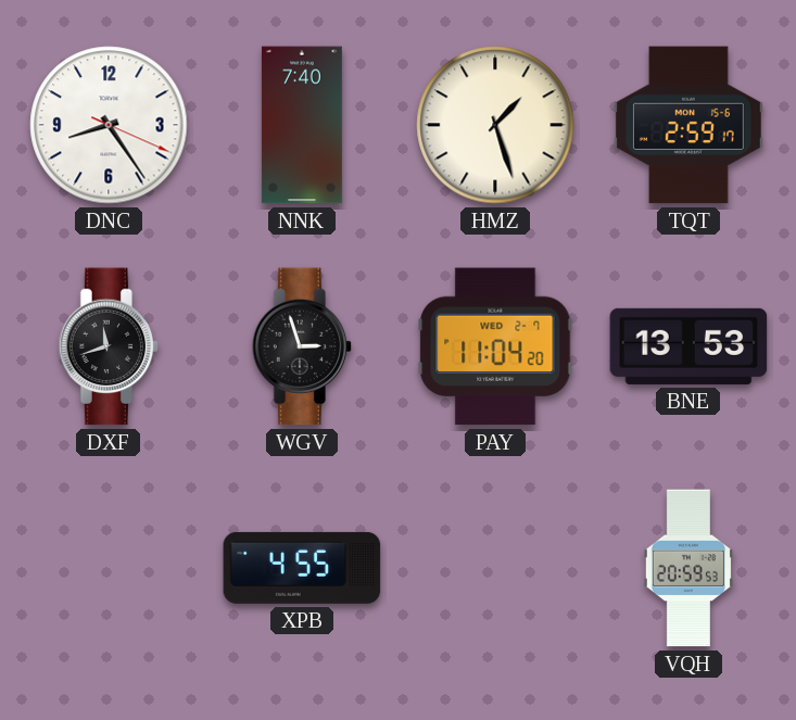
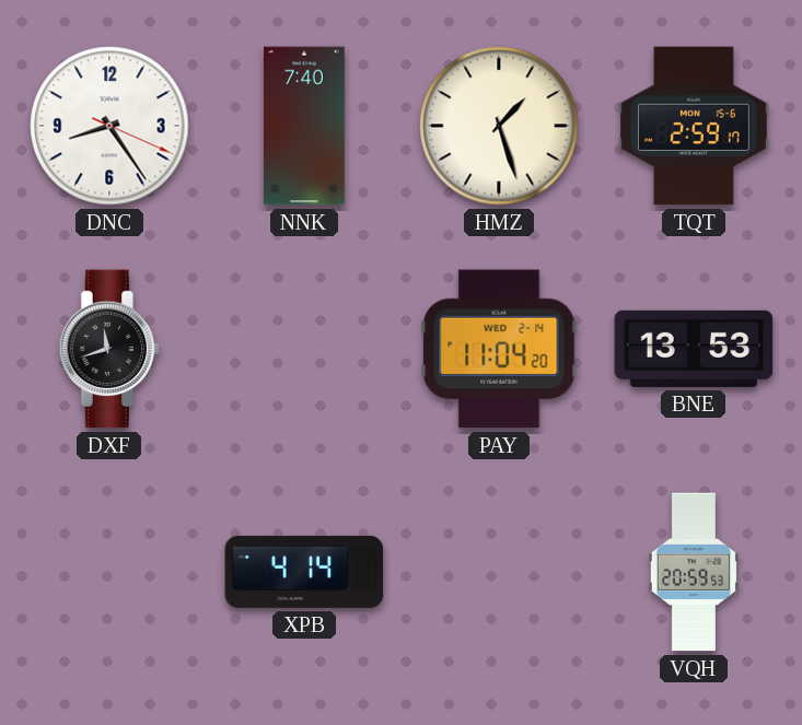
WGV: 2:57 -> none (302, 346)
PAY date: WED 2-7 -> WED 2-14 (499, 349)
XPB: 4:55 -> 4:14 (304, 572)
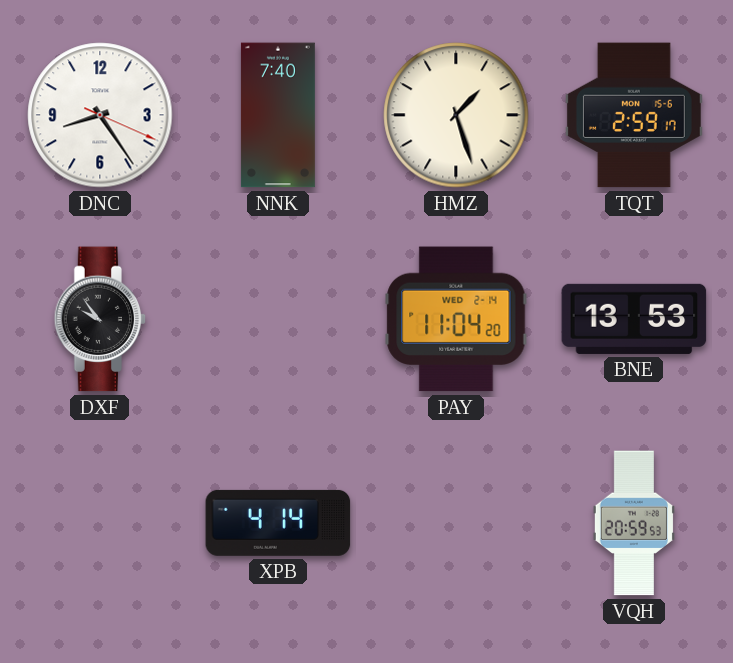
DXF: 11:42 -> 9:54 (100, 319)
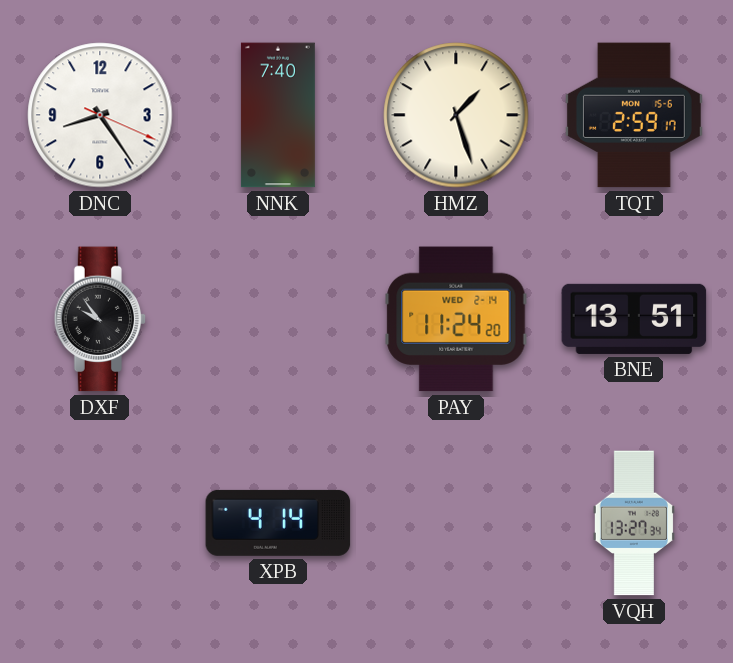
PAY: 11:04 -> 11:24 (456, 319)
BNE: 13:53 -> 13:51 (634, 319)
VQH: 20:59 -> 13:27 (634, 523)
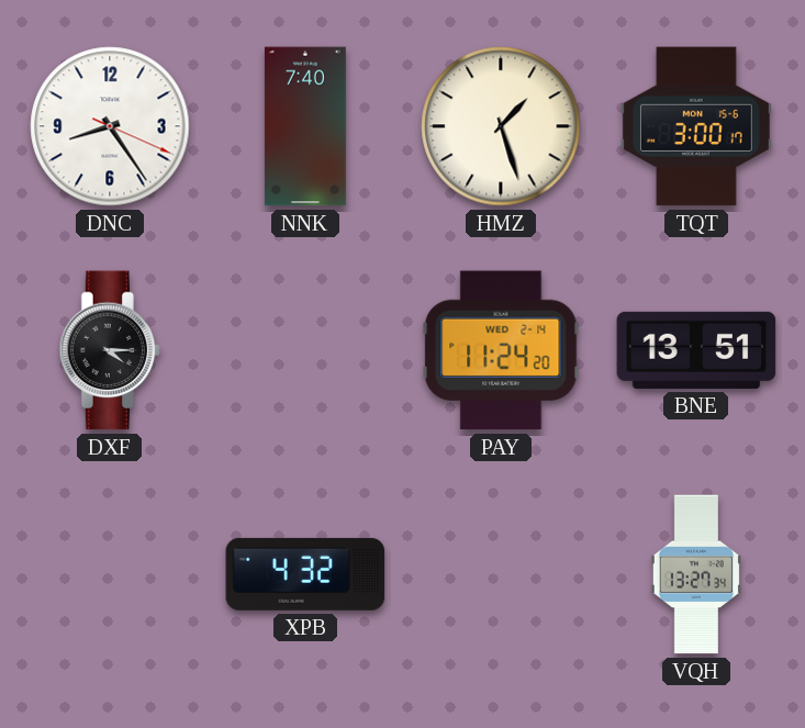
TQT: 2:59 -> 3:00 (696, 126)
DXF: 9:54 -> 4:15 (110, 350)
XPB: 4:14 -> 4:32 (305, 574)
